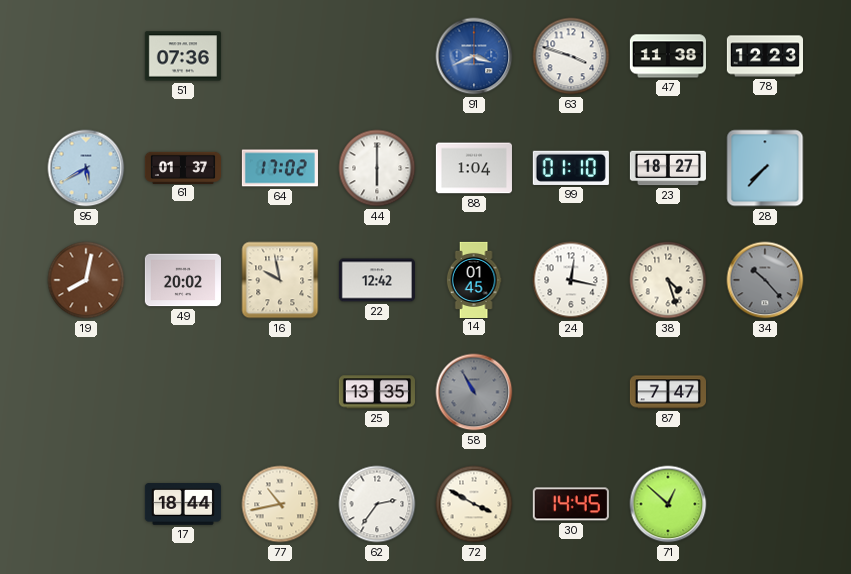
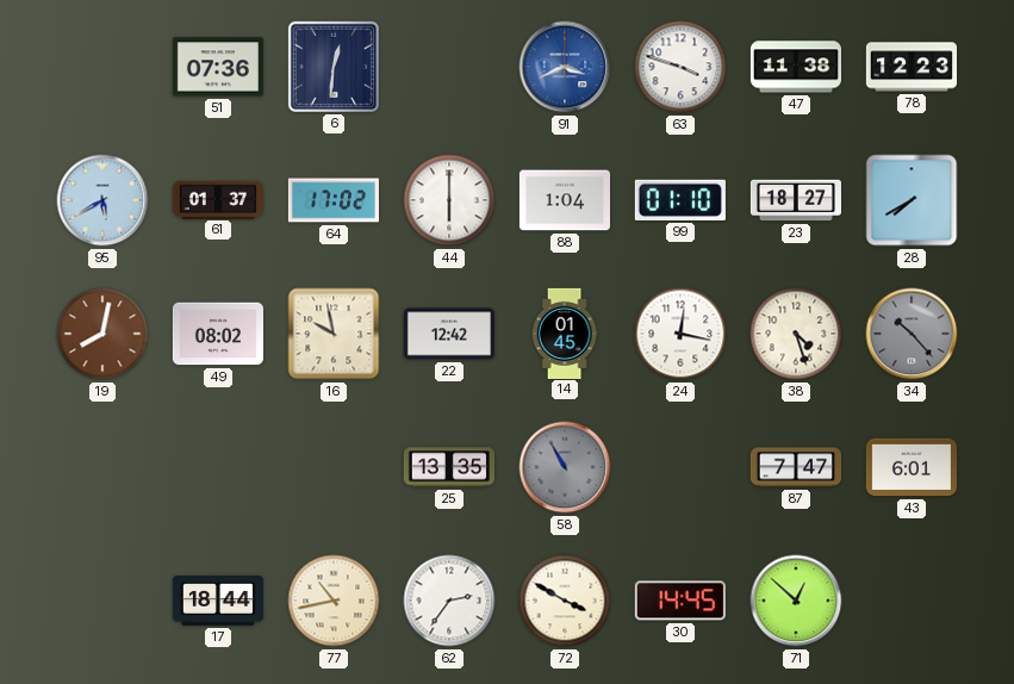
6: none -> 12:31 (334, 67)
28: 7:37 -> 7:40 (912, 200)
49: 20:02 -> 08:02 (218, 334)
43: none -> 6:01 (912, 467)
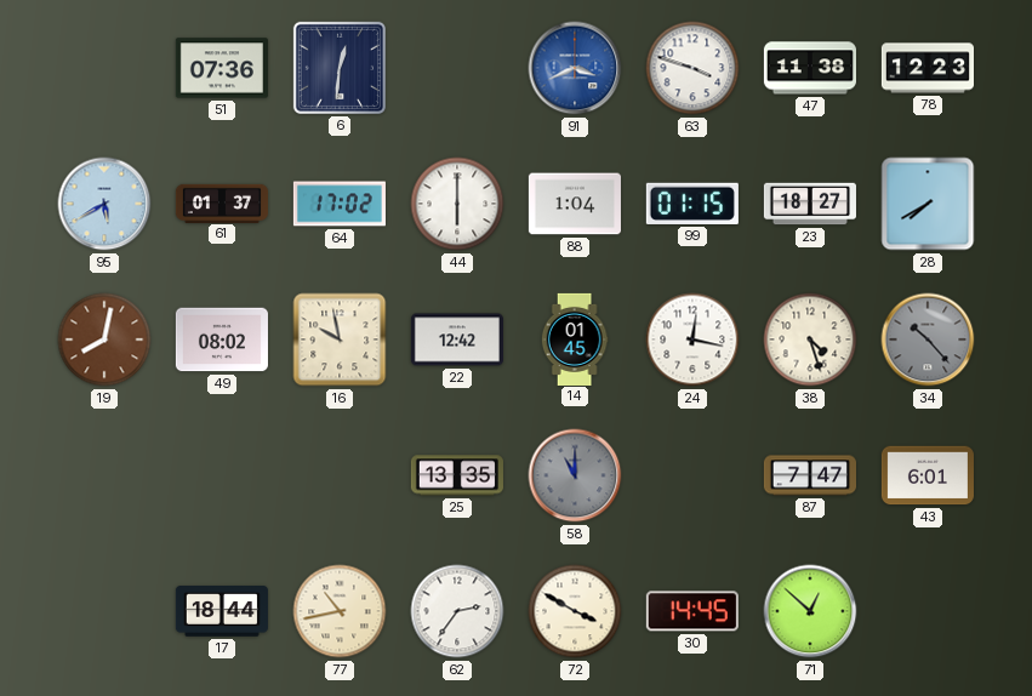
99: 01:10 -> 01:15 (692, 204)
58: 10:55 -> 11:00 (575, 475)
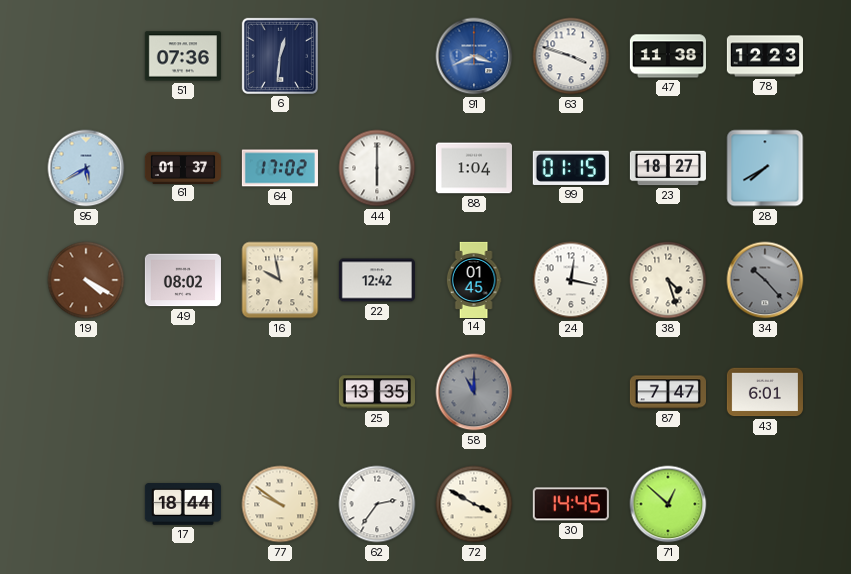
19: 8:02 -> 4:20 (86, 280)
77: 10:43 -> 9:51 (280, 504)
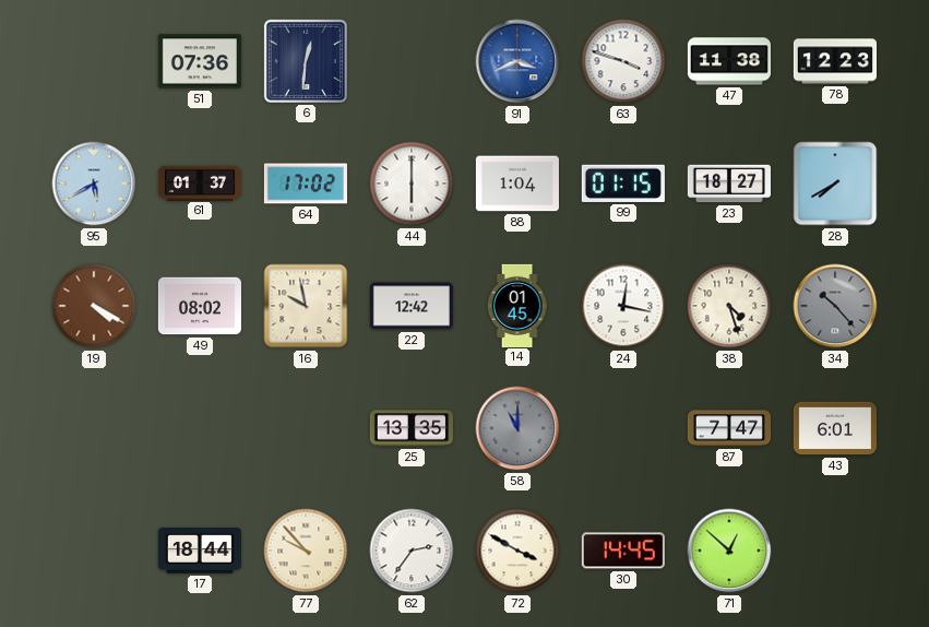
77: 9:51 -> 9:53 (306, 551)
